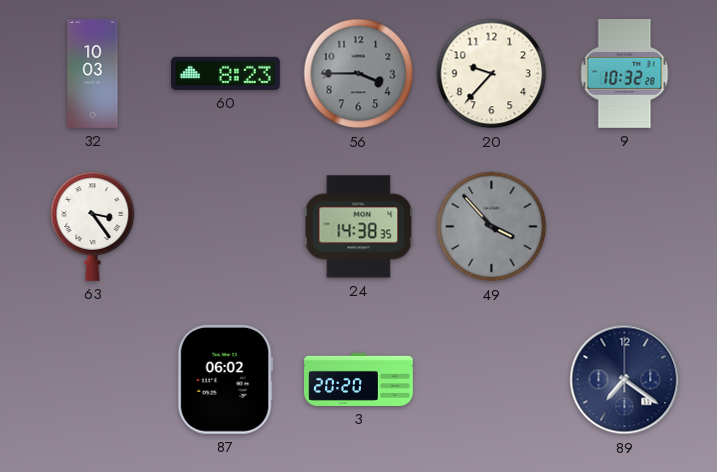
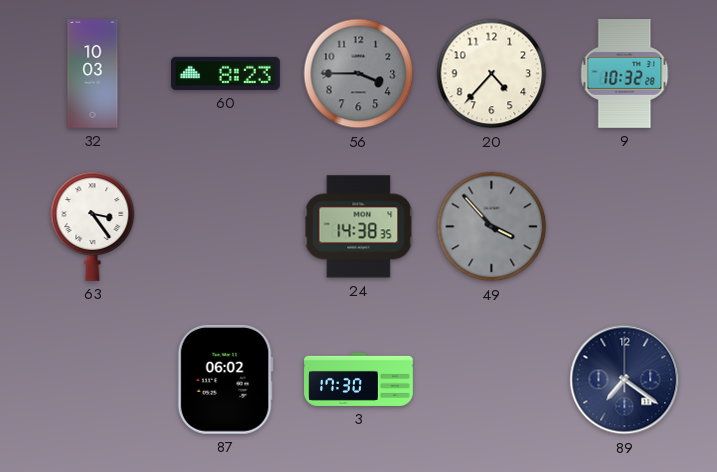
20: 9:37 -> 4:37 (492, 74)
3: 20:20 -> 17:30 (359, 379)
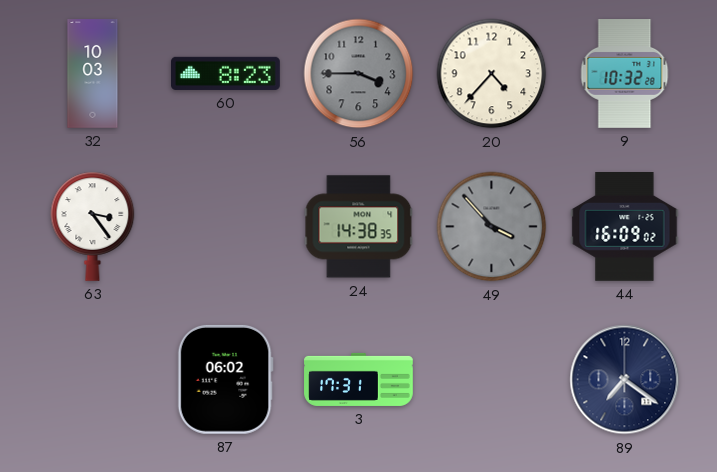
44: none -> 16:09 (625, 227)
3: 17:30 -> 17:31 (359, 379)
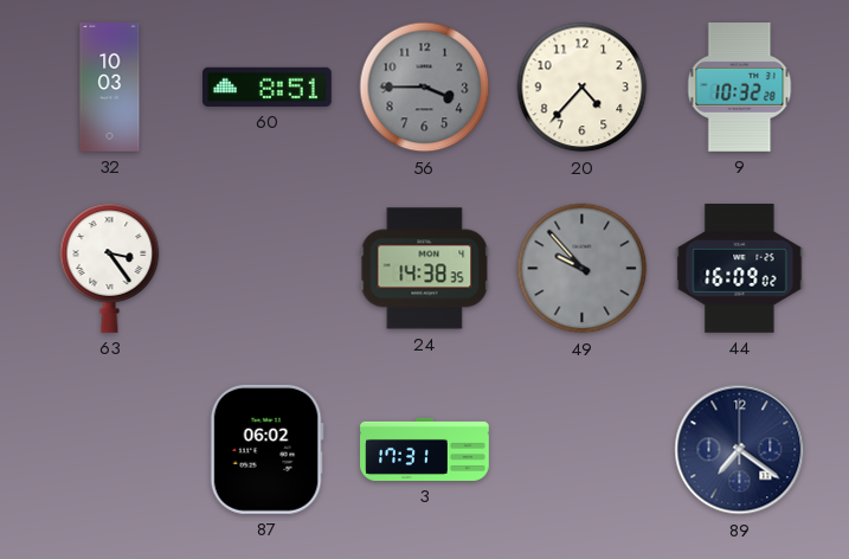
60: 8:23 -> 8:51 (268, 86)
49: 3:53 -> 9:53 (583, 269)
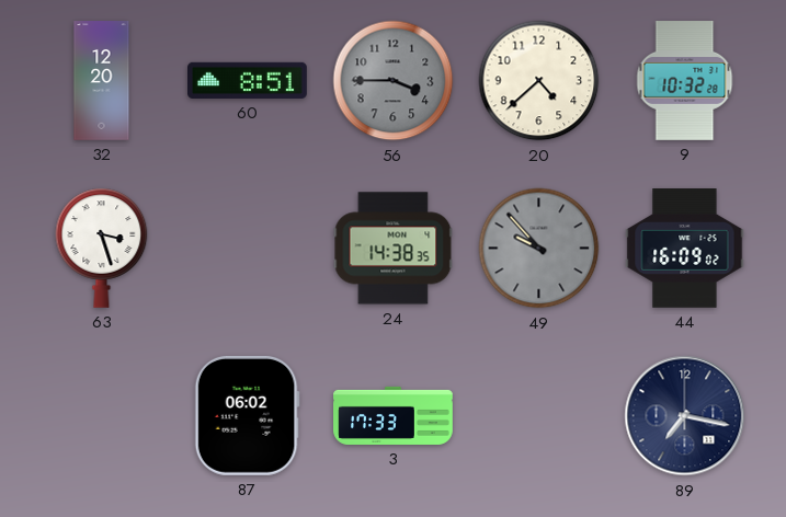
32: 10:03 -> 12:20 (102, 81)
20: 4:37 -> 4:38 (539, 81)
63: 3:24 -> 3:27 (102, 248)
3: 17:31 -> 17:33 (394, 415)
89: 7:21 -> 7:17 (685, 416)
